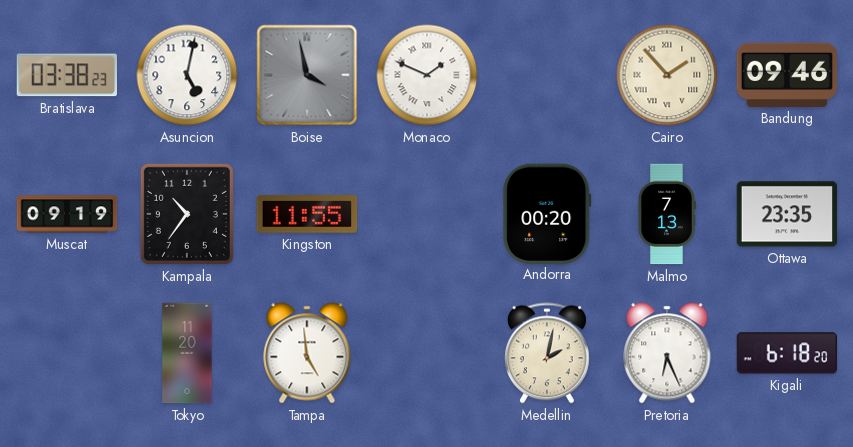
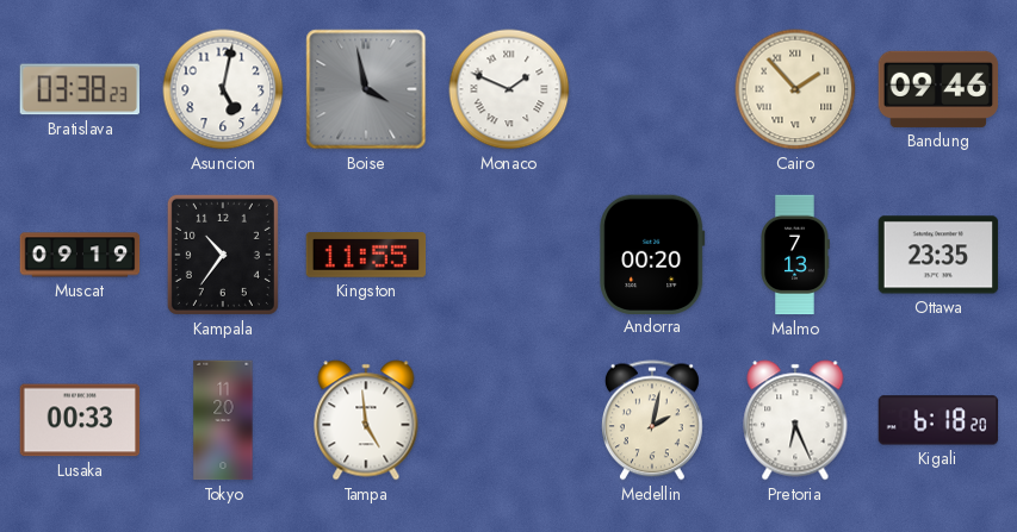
Lusaka: none -> 00:33 (80, 420)
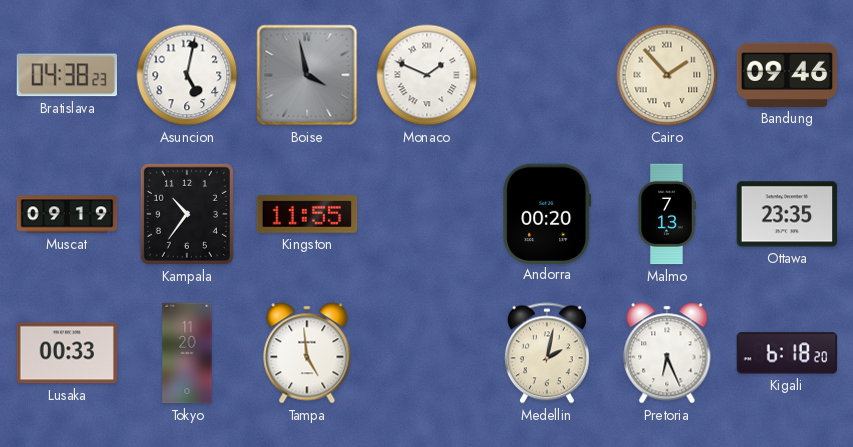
Bratislava: 03:38 -> 04:38 (66, 75)
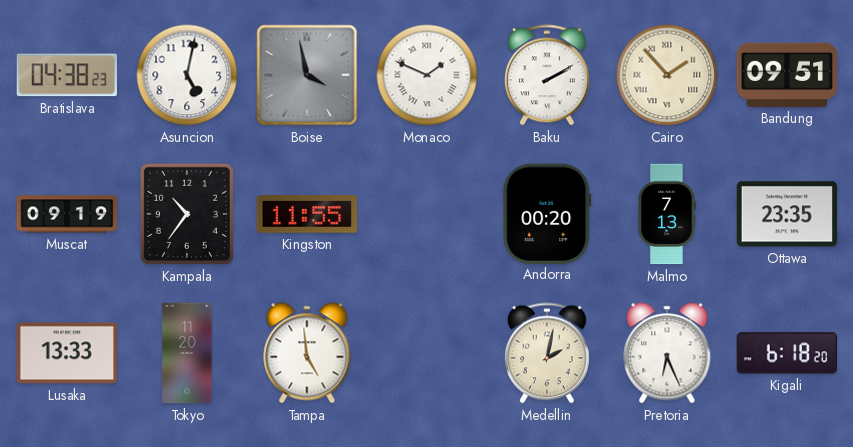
Baku: none -> 2:10 (547, 75)
Bandung: 09:46 -> 09:51 (787, 75)
Lusaka: 00:33 -> 13:33 (67, 353)
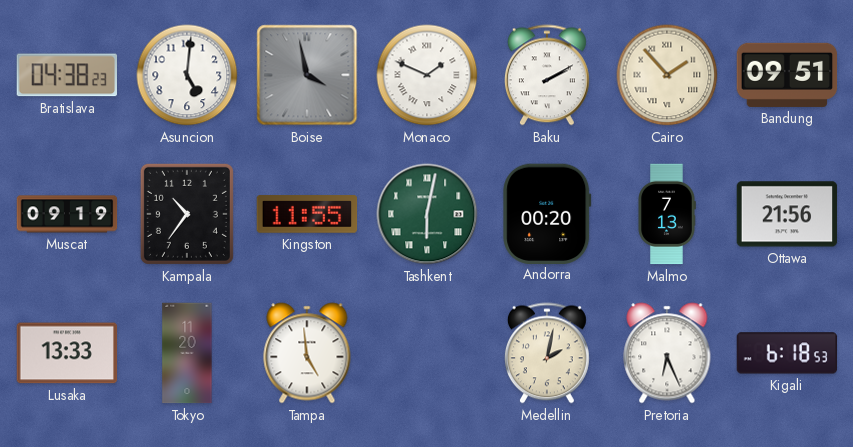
Asuncion: 5:02 -> 5:01 (187, 75)
Tashkent: none -> 6:02 (427, 214)
Ottawa: 23:35 -> 21:56 (787, 214)
Kigali: 6:18:20 -> 6:18:53 (787, 353)
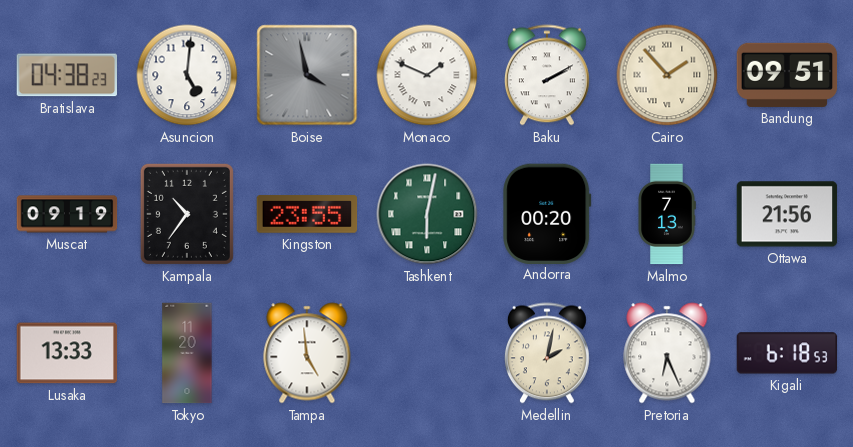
Kingston: 11:55 -> 23:55 (307, 214)
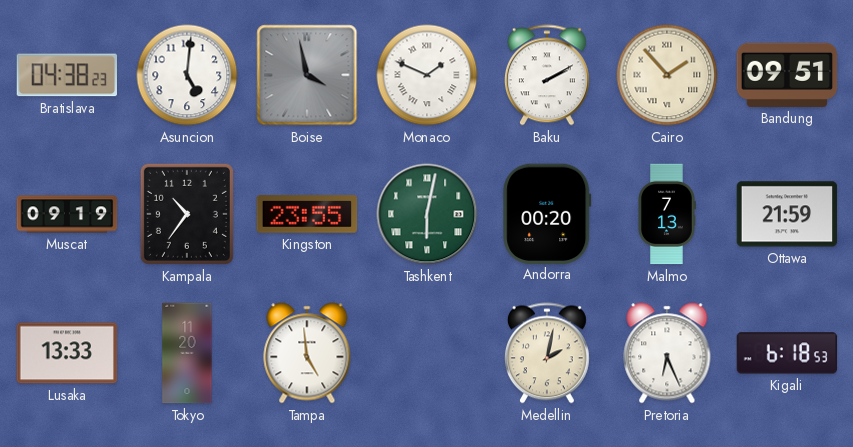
Ottawa: 21:56 -> 21:59 (787, 214)
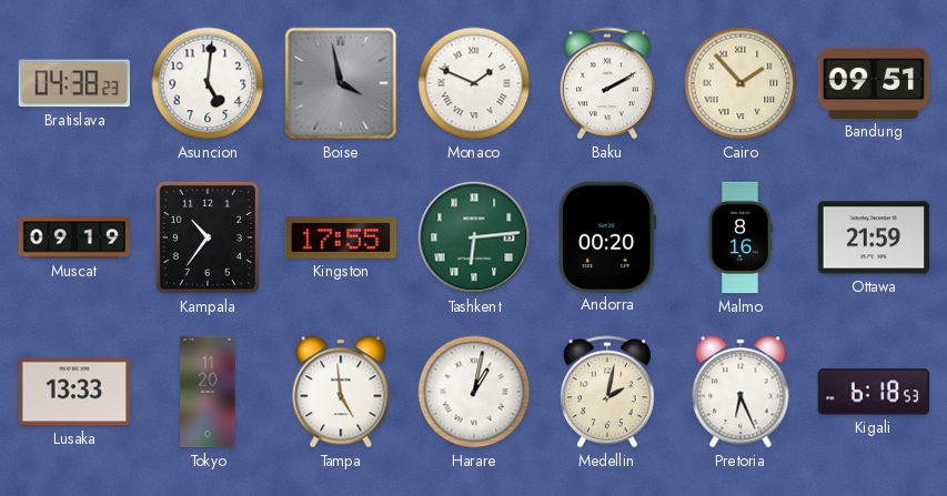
Kingston: 23:55 -> 17:55 (341, 237)
Tashkent: 6:02 -> 6:14 (474, 237)
Malmo: 7:13 -> 8:16 (741, 237)
Harare: none -> 1:02 (474, 392)
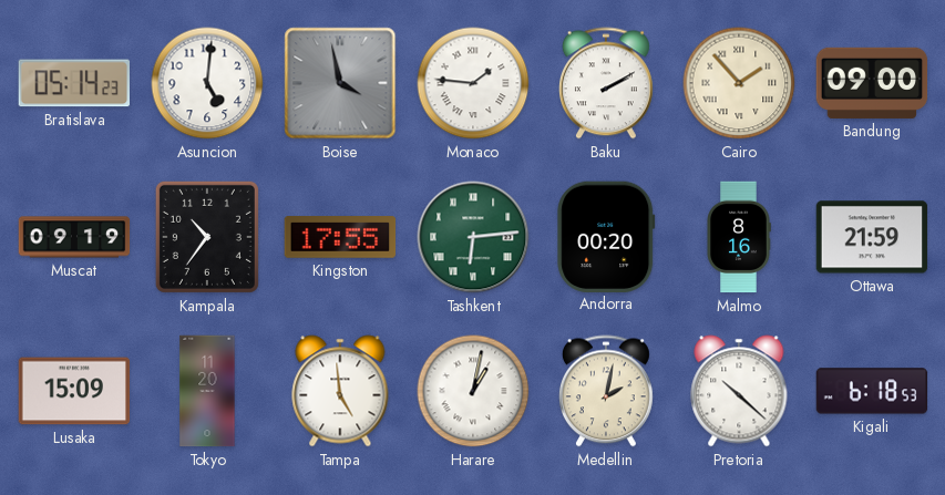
Bratislava: 04:38 -> 05:14 (73, 83)
Monaco: 1:49 -> 1:46 (473, 83)
Bandung: 09:51 -> 09:00 (872, 83)
Lusaka: 13:33 -> 15:09 (74, 391)
Pretoria: 6:26 -> 10:22 (739, 391)
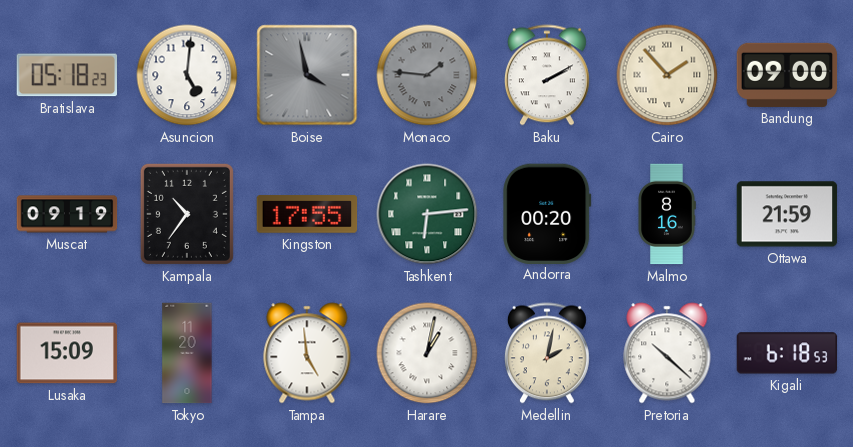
Bratislava: 05:14 -> 05:18 (66, 75)
Monaco dial: white -> grey (427, 75)
